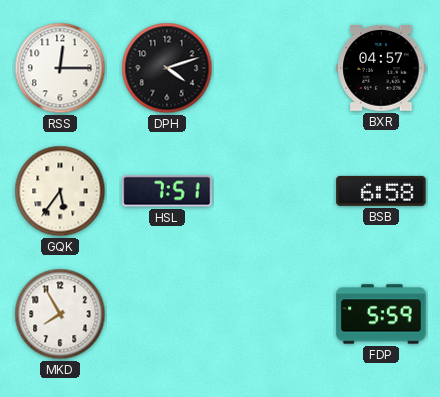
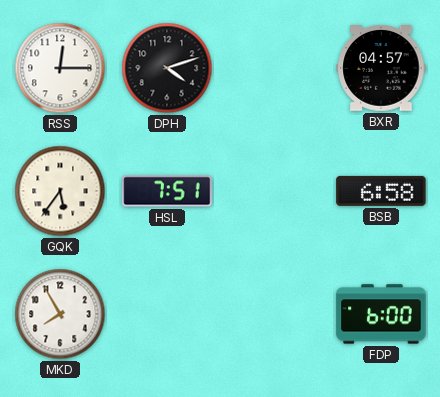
FDP: 5:59 -> 6:00 (381, 314)
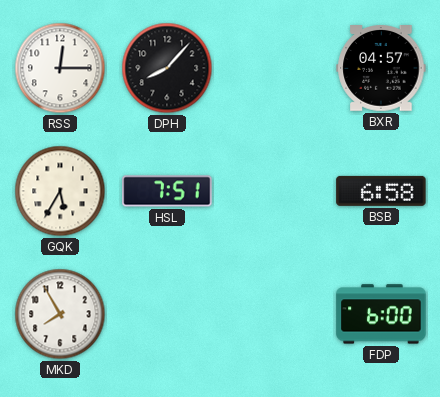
DPH: 4:12 -> 8:07 (167, 68)
GQK: 5:36 -> 5:35 (60, 191)
